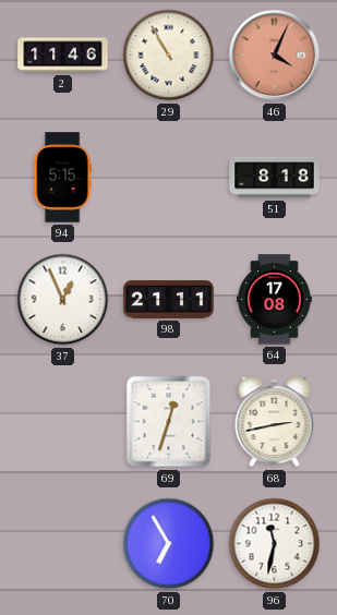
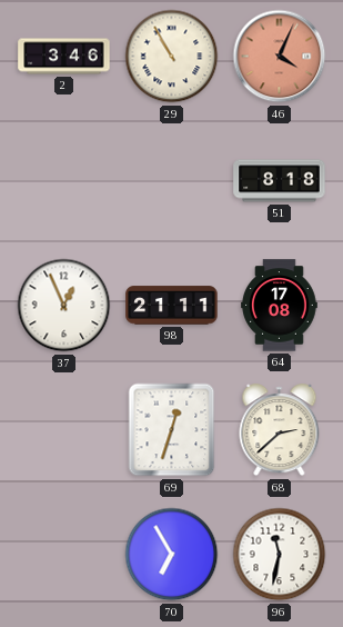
2: 11:46 -> 3:46 (64, 57)
94: 5:15 -> none (62, 178)
68: 2:43 -> 2:38 (280, 430)
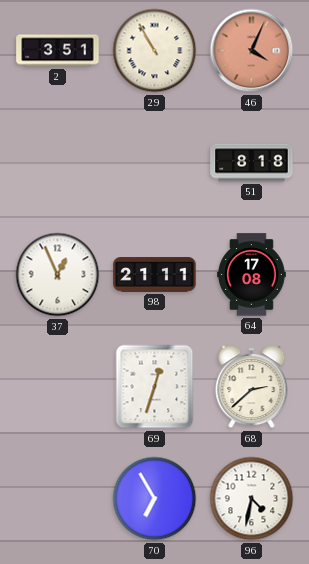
2: 3:46 -> 3:51 (58, 51)
96: 11:32 -> 4:32 (252, 499)
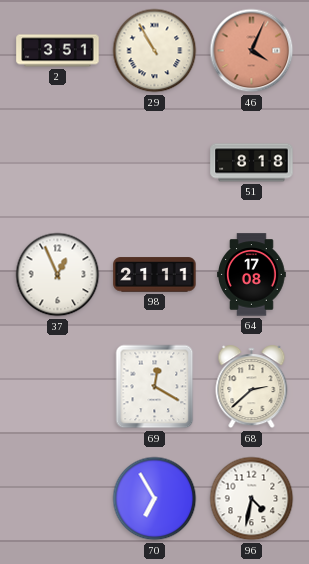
69: 12:33 -> 12:20 (155, 387)
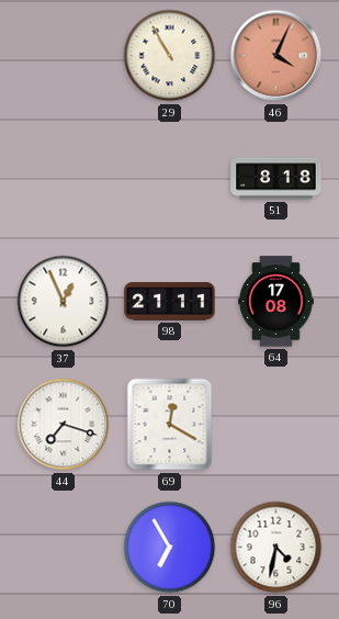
2: 3:51 -> none (58, 51)
44: none -> 7:18 (64, 425)
68: 2:38 -> none (252, 387)
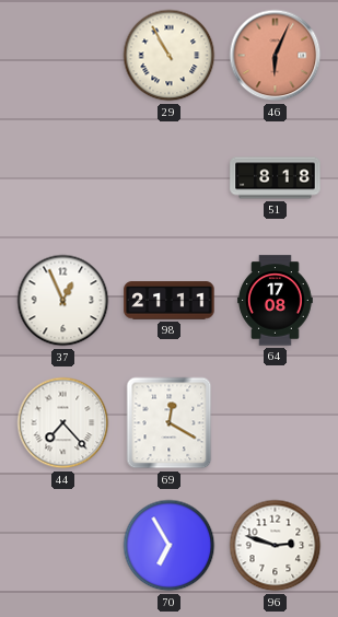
46: 4:04 -> 6:04 (276, 56)
44: 7:18 -> 7:23 (63, 423)
96: 4:32 -> 2:48 (276, 546)
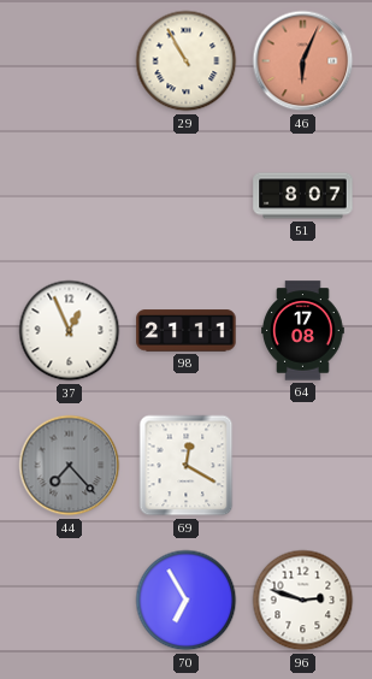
51: 8:18 -> 8:07 (303, 196)
44 dial: white -> grey (70, 466)
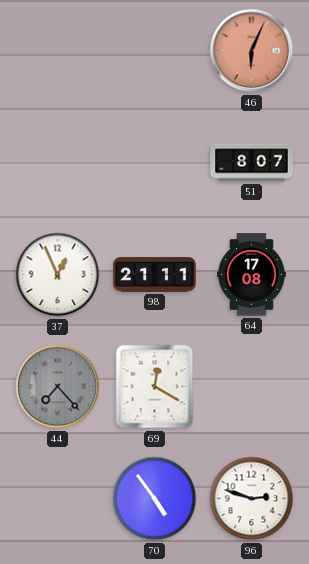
29: 10:55 -> none (187, 61)
70: 6:55 -> 4:54 (155, 499)
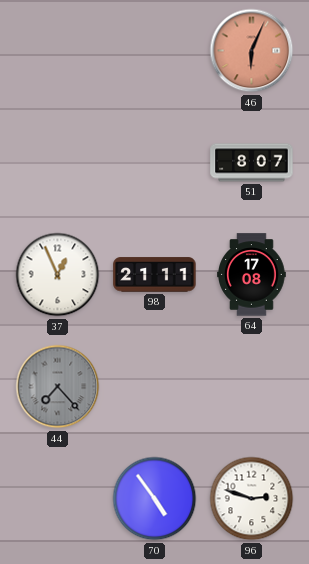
69: 12:20 -> none (155, 387)
